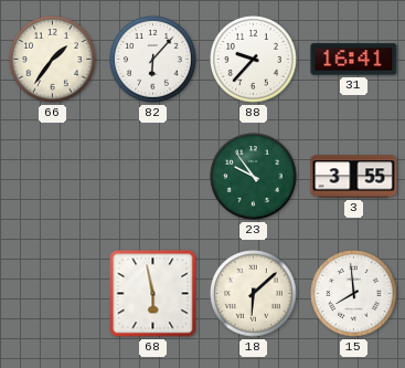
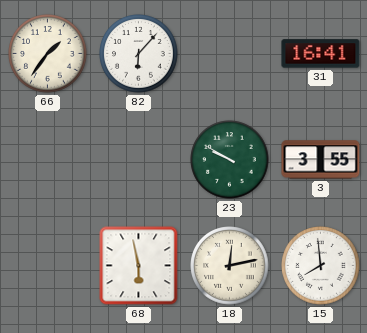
88: 9:37 -> none (254, 60)
23: 9:54 -> 9:50 (230, 160)
18: 6:08 -> 12:13 (230, 266)
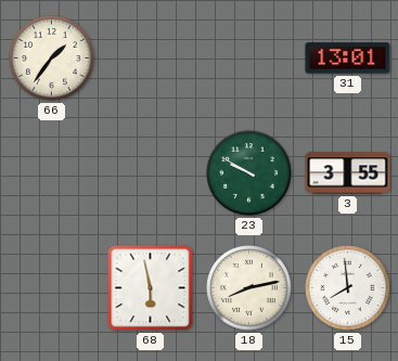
82: 6:07 -> none (139, 54)
31: 16:41 -> 13:01 (348, 59)
18: 12:13 -> 8:13 (249, 288)
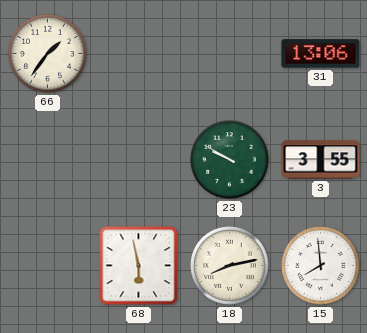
31: 13:01 -> 13:06 (321, 54)
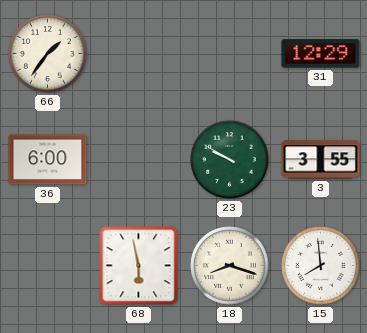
31: 13:06 -> 12:29 (321, 54)
36: none -> 6:00 (48, 160)
18: 8:13 -> 8:18 (230, 266)
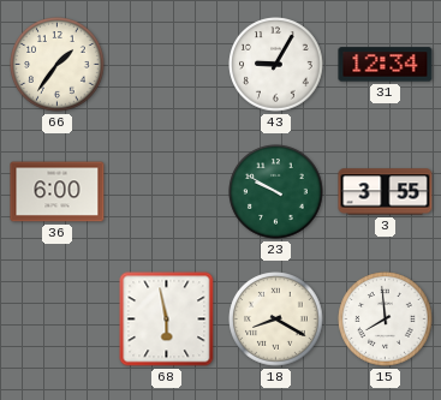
43: none -> 9:05 (276, 65)
31: 12:29 -> 12:34 (386, 65)
18: 8:18 -> 8:20 (276, 320)
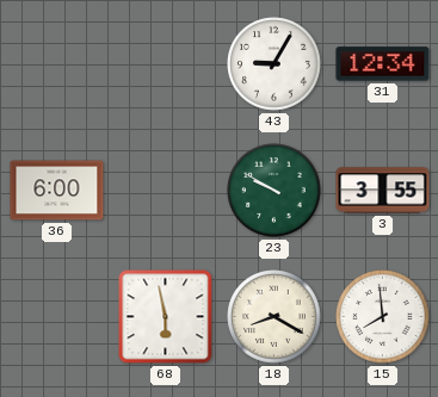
66: 1:36 -> none (58, 65)
